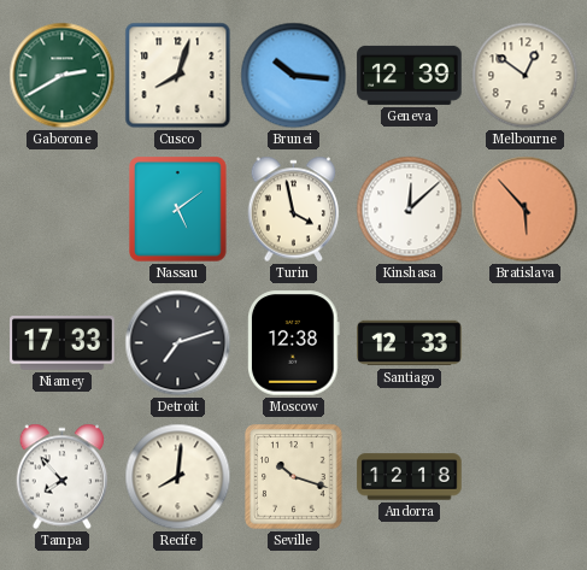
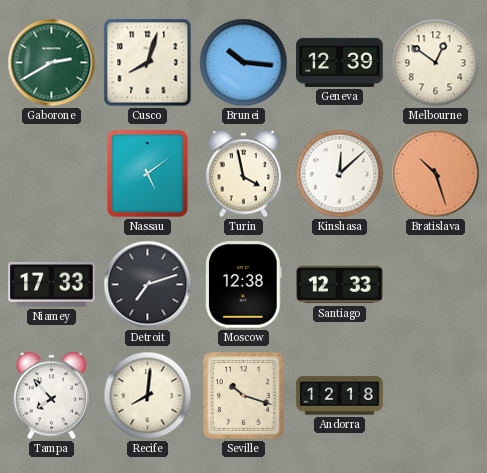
Bratislava: 5:53 -> 10:27 (436, 174)
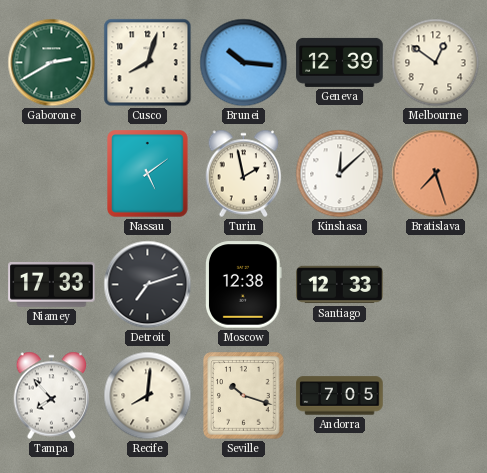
Turin: 3:58 -> 1:58 (244, 174)
Bratislava: 10:27 -> 7:27 (436, 174)
Andorra: 12:18 -> 7:05 (340, 396)
